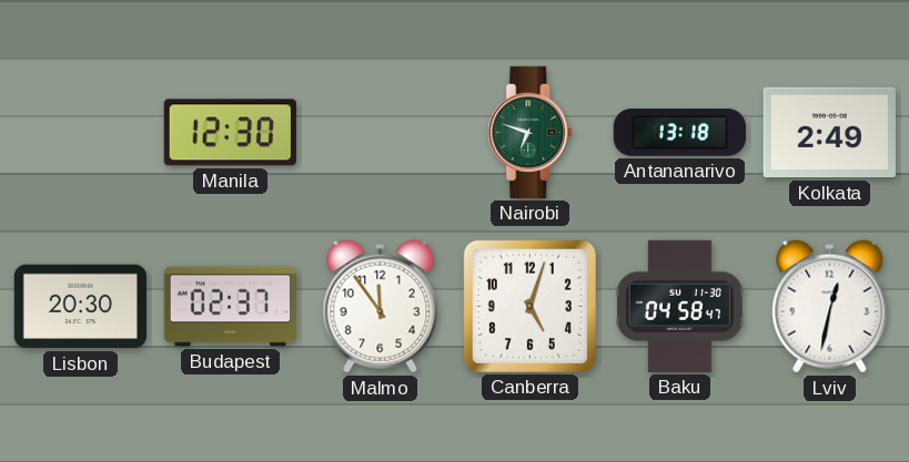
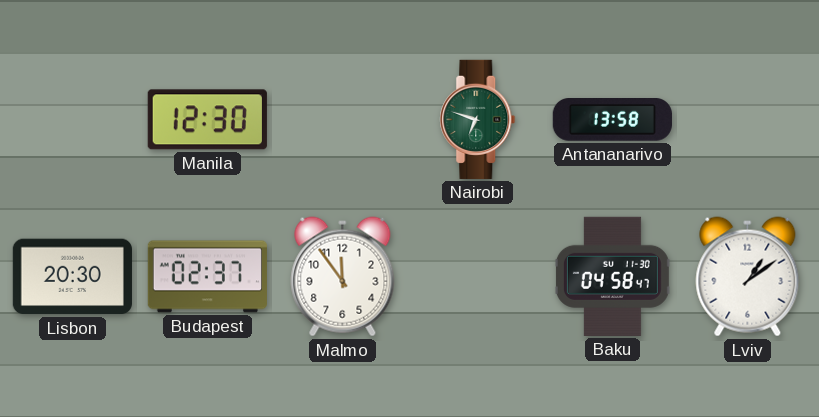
Antananarivo: 13:18 -> 13:58 (612, 120)
Kolkata: 2:49 -> none (829, 133)
Canberra: 5:03 -> none (529, 306)
Lviv: 12:32 -> 1:09 (748, 277)
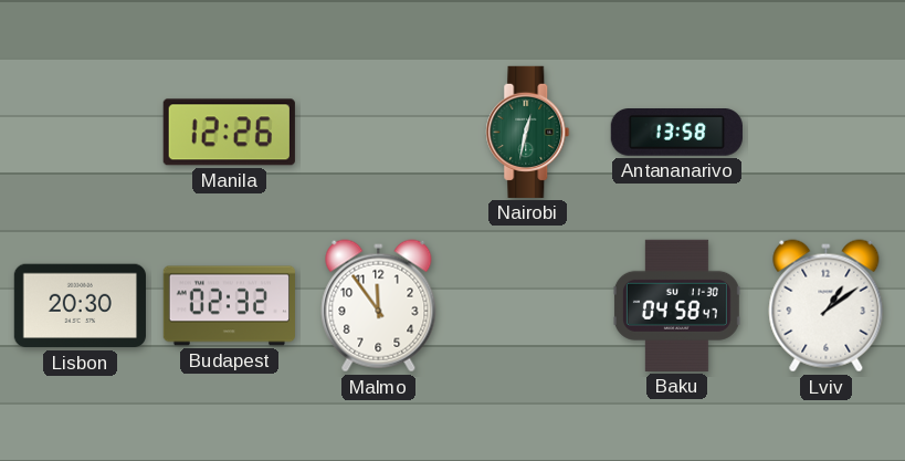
Manila: 12:30 -> 12:26 (229, 133)
Nairobi: 6:48 -> 12:32 (528, 132)
Budapest: 02:37 -> 02:32 (229, 306)
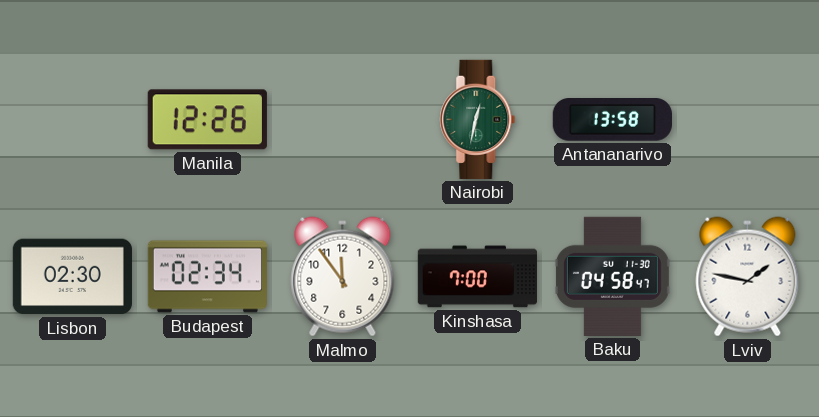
Lisbon: 20:30 -> 02:30 (72, 277)
Budapest: 02:32 -> 02:34 (207, 277)
Kinshasa: none -> 7:00 (477, 277)
Lviv: 1:09 -> 1:47 (748, 277)
